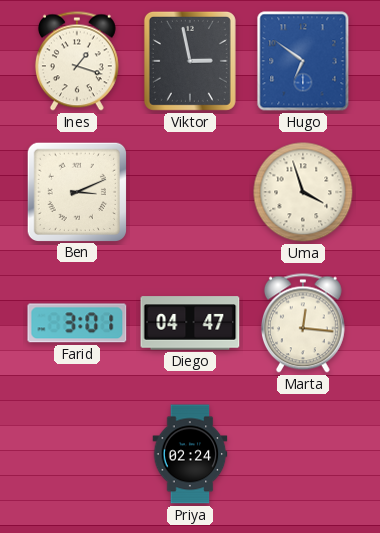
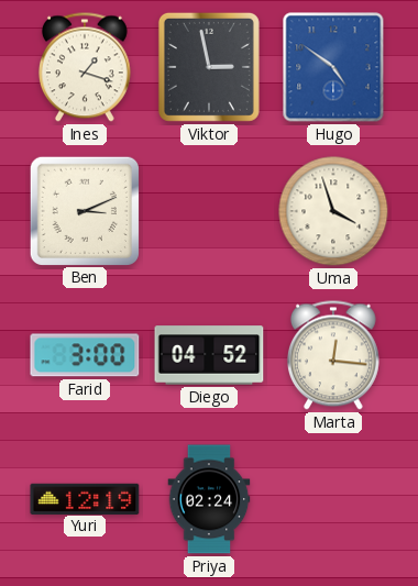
Hugo: 6:51 -> 4:51 (333, 67)
Farid: 3:01 -> 3:00 (85, 355)
Diego: 04:47 -> 04:52 (209, 355)
Yuri: none -> 12:19 (85, 498)
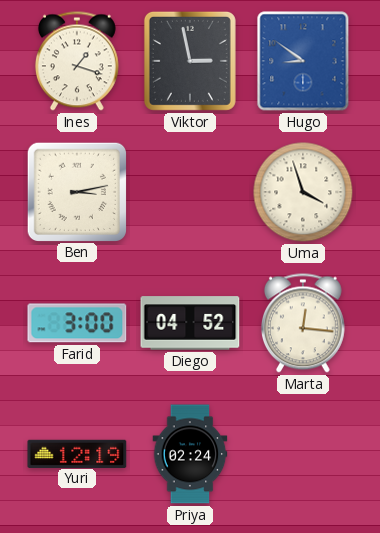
Hugo: 4:51 -> 8:51 (303, 61)
Ben: 3:11 -> 3:13 (76, 191)
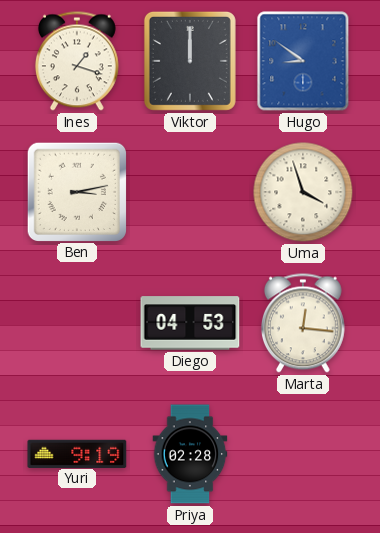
Viktor: 2:58 -> 12:00 (190, 61)
Farid: 3:00 -> none (77, 323)
Diego: 04:52 -> 04:53 (190, 323)
Yuri: 12:19 -> 9:19 (77, 453)
Priya: 02:24 -> 02:28 (190, 454)
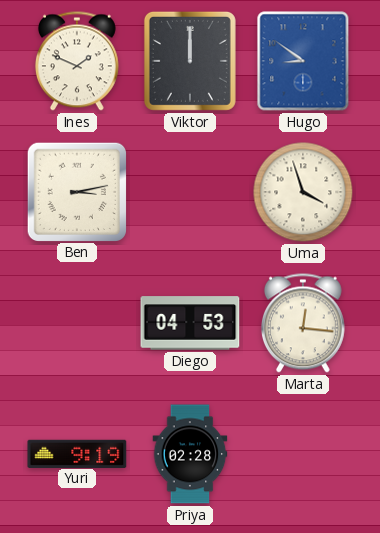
Ines: 1:18 -> 1:49 (77, 61)
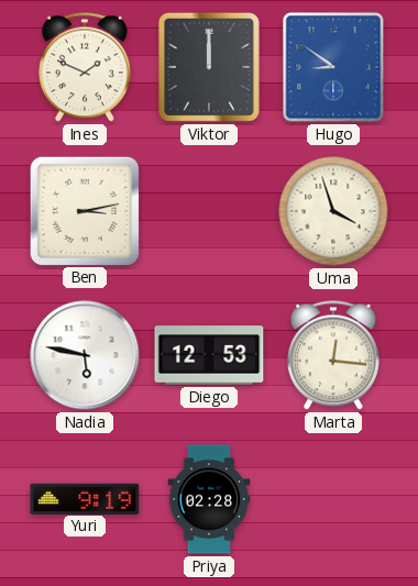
Nadia: none -> 5:47 (85, 355)
Diego: 04:53 -> 12:53 (209, 355)
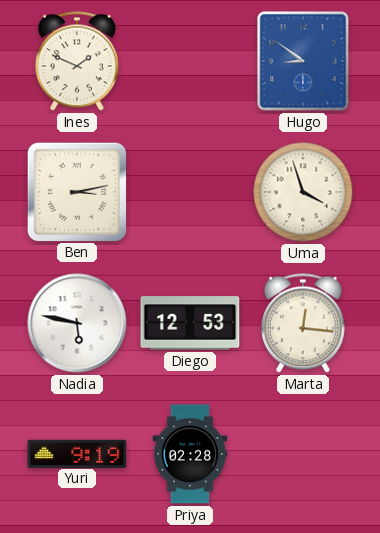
Viktor: 12:00 -> none (209, 67)
